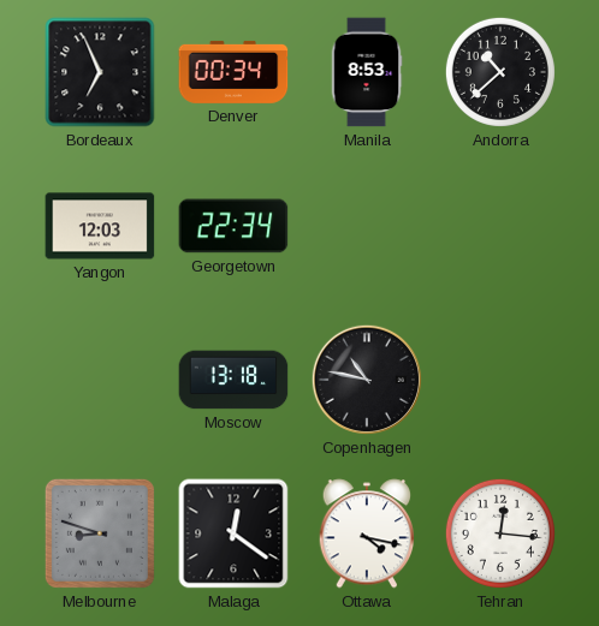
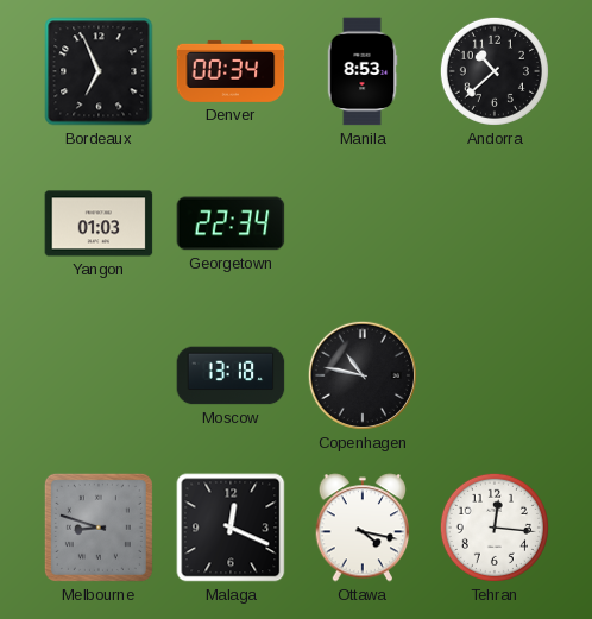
Yangon: 12:03 -> 01:03 (99, 223)
Malaga: 12:21 -> 12:19 (231, 528)
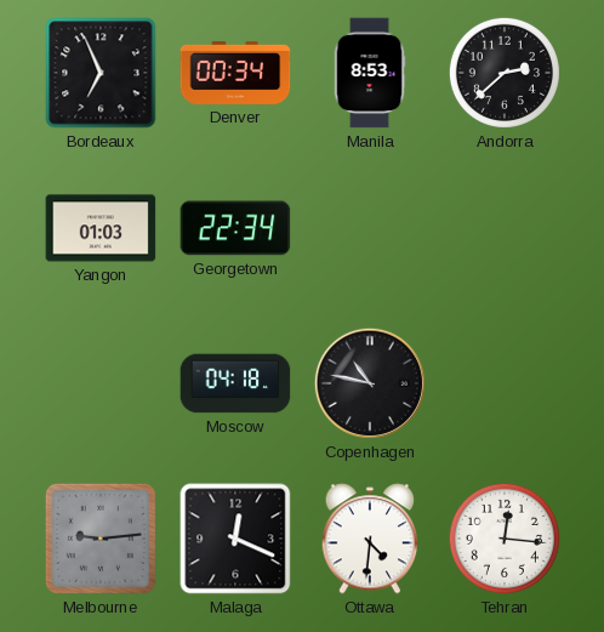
Andorra: 10:38 -> 2:38 (505, 73)
Moscow: 13:18 -> 04:18 (235, 383)
Melbourne: 8:48 -> 9:14 (101, 539)
Ottawa: 4:17 -> 4:31 (370, 539)
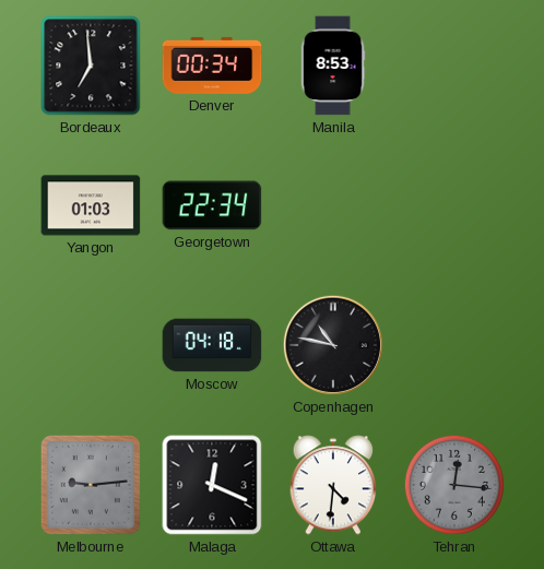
Bordeaux: 6:56 -> 6:59 (91, 66)
Andorra: 2:38 -> none (505, 73)
Tehran dial: white -> grey (454, 485)
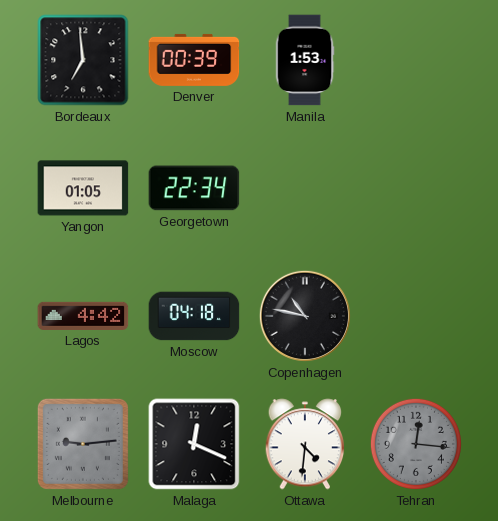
Denver: 00:34 -> 00:39 (194, 60)
Manila: 8:53 -> 1:53 (305, 60)
Yangon: 01:03 -> 01:05 (83, 188)
Lagos: none -> 4:42 (83, 316)
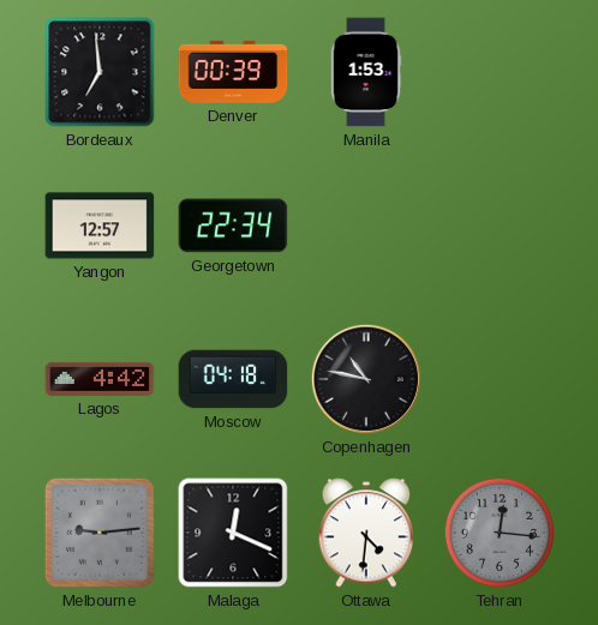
Yangon: 01:05 -> 12:57 (100, 226)
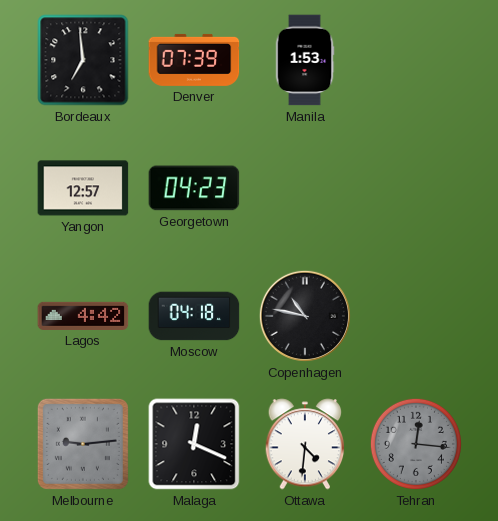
Denver: 00:39 -> 07:39 (194, 60)
Georgetown: 22:34 -> 04:23 (194, 188)
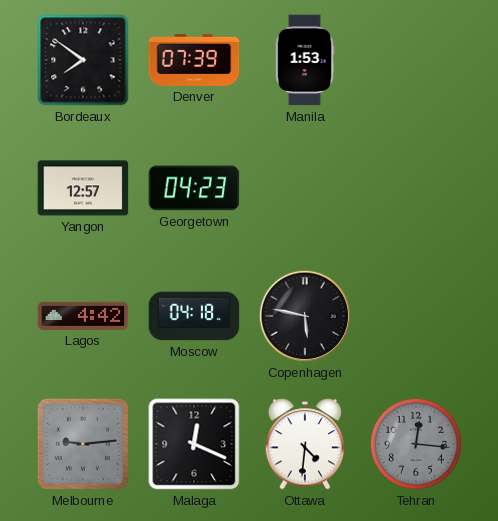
Bordeaux: 6:59 -> 7:51 (83, 60)
Copenhagen: 10:47 -> 5:47 (305, 316)
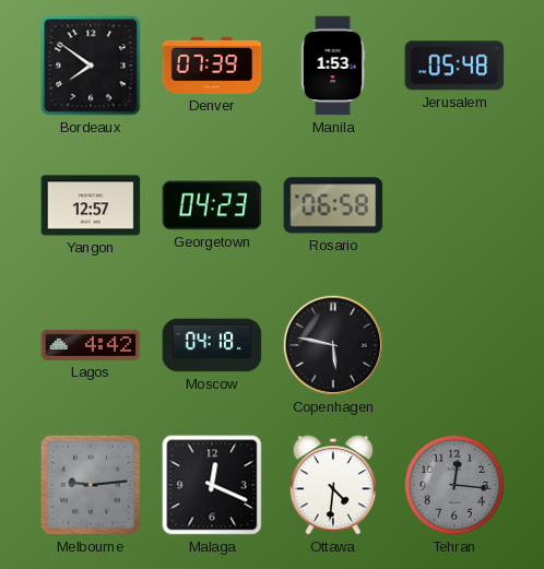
Jerusalem: none -> 05:48 (454, 66)
Rosario: none -> 06:58 (333, 205)
